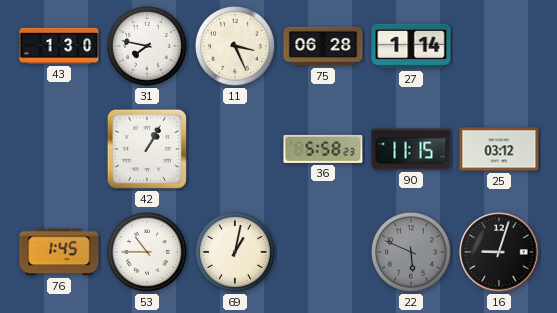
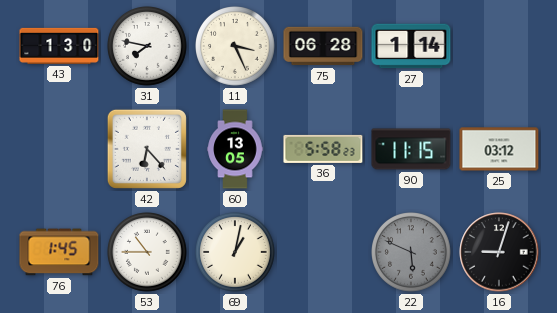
42: 1:05 -> 6:23 (147, 149)
60: none -> 13:05 (235, 149)
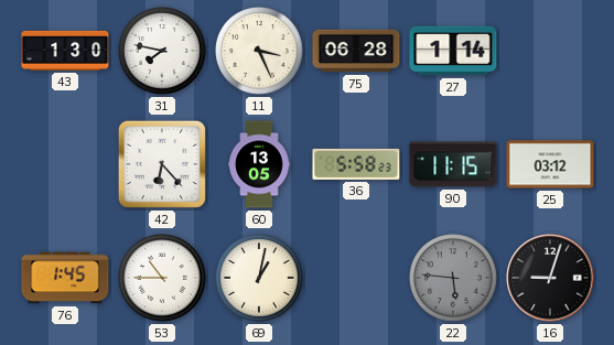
22: 5:49 -> 5:46 (454, 279)
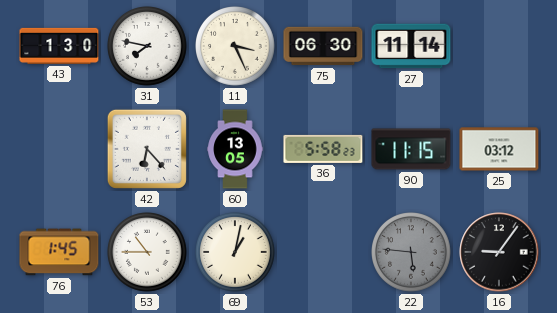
75: 06:28 -> 06:30 (323, 46)
27: 1:14 -> 11:14 (411, 46)
16: 9:03 -> 9:06 (499, 252)
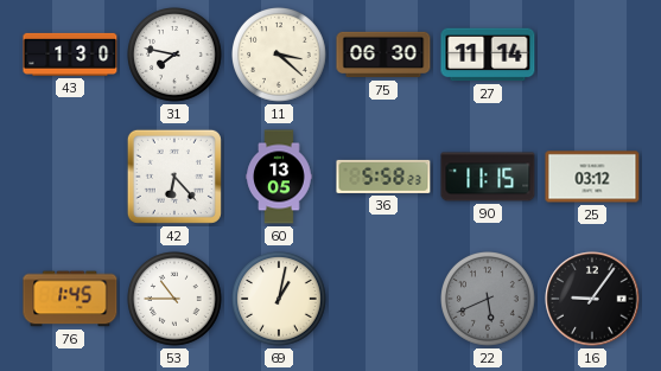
11: 3:26 -> 3:22 (280, 56)
22: 5:46 -> 5:41 (489, 300)
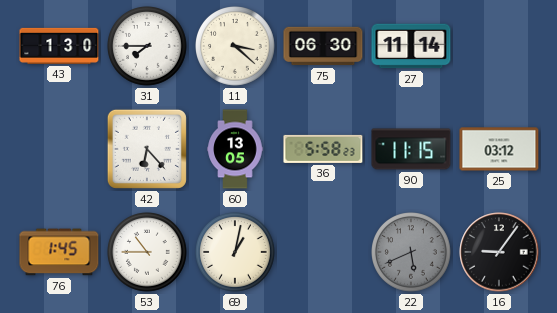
31: 7:47 -> 7:45 (148, 47)
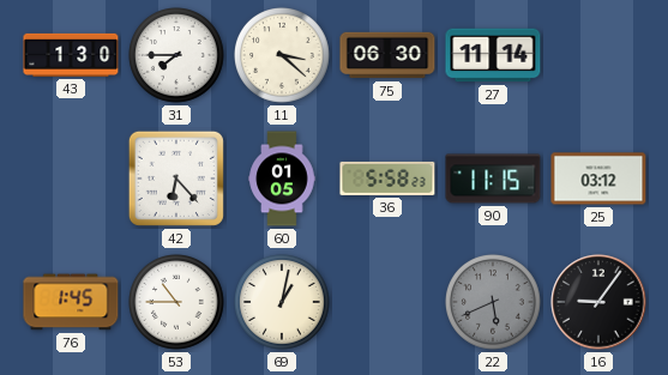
60: 13:05 -> 01:05 (282, 179)
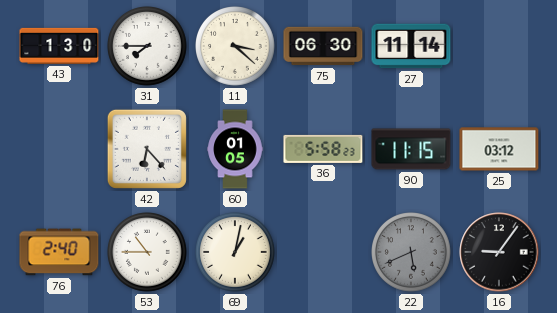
76: 1:45 -> 2:40 (59, 252)
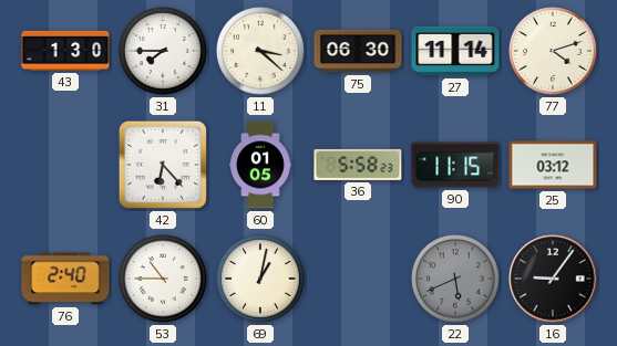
77: none -> 4:12 (554, 52)
